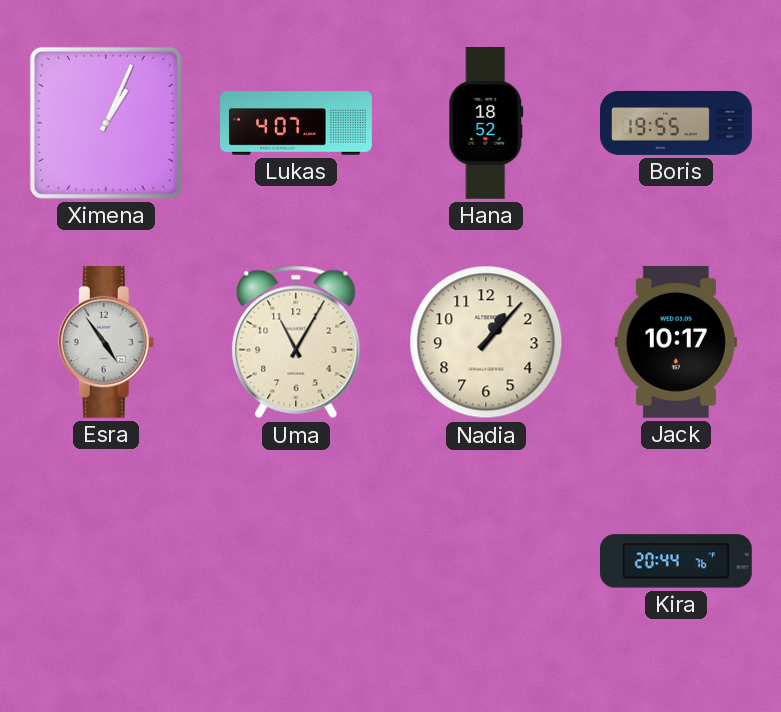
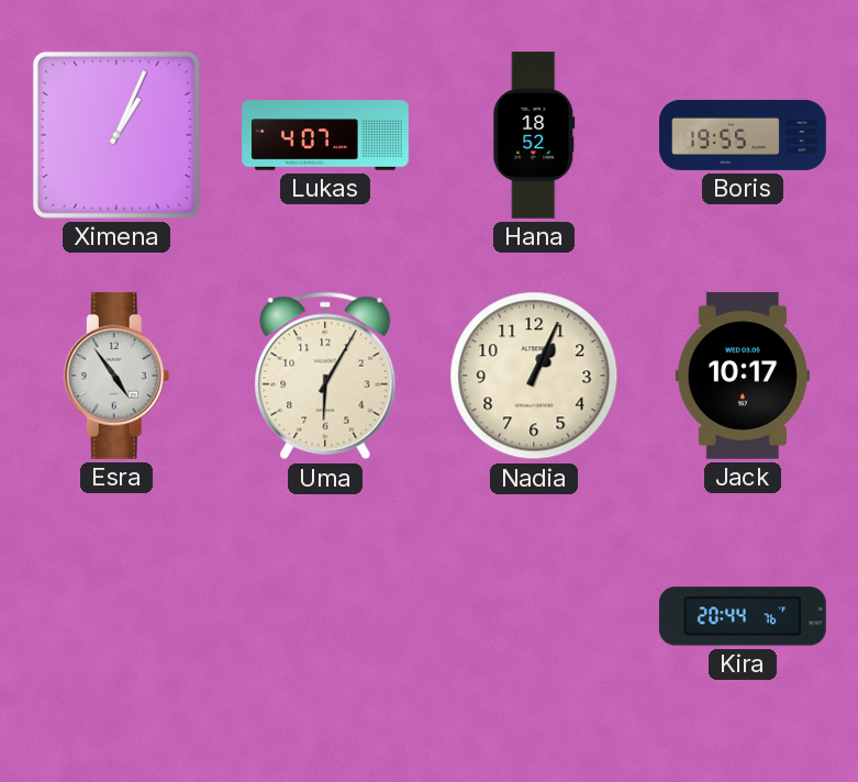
Uma: 11:05 -> 6:05 (325, 376)
Nadia: 1:07 -> 1:04 (534, 376)
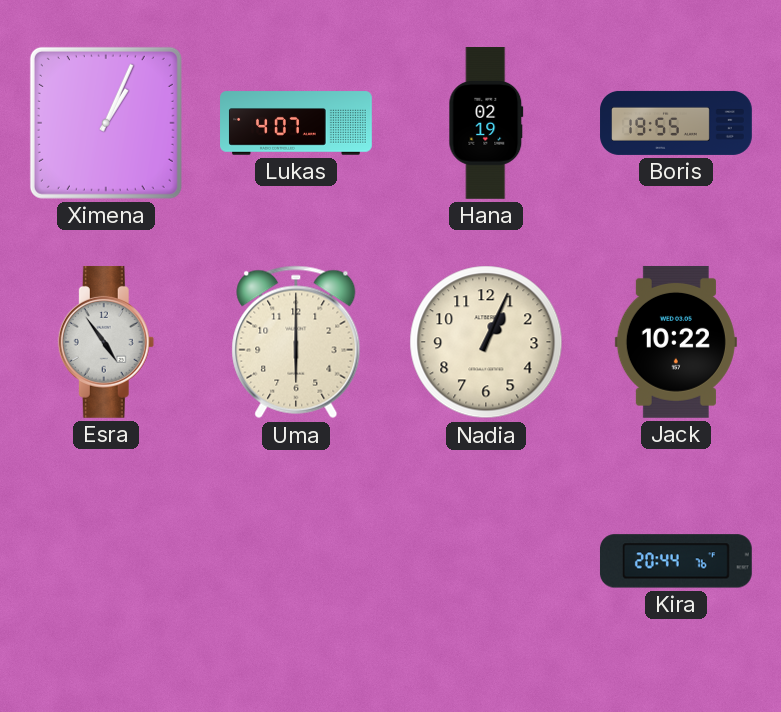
Hana: 18:52 -> 02:19 (486, 124)
Uma: 6:05 -> 6:00 (296, 342)
Jack: 10:17 -> 10:22 (676, 342)
